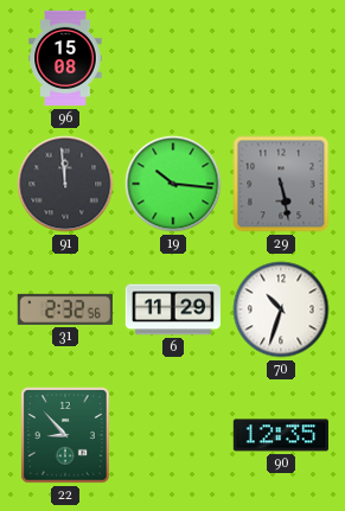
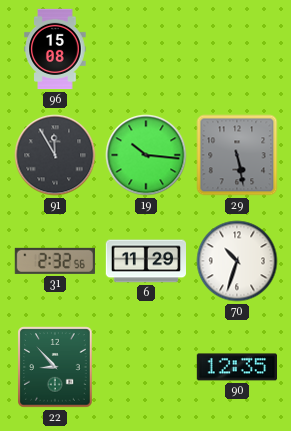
91: 11:59 -> 11:55 (55, 155)
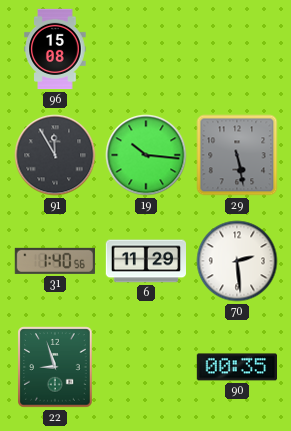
31: 2:32 -> 1:40 (55, 261)
70: 10:33 -> 2:29 (237, 261)
22: 8:53 -> 8:57 (55, 367)
90: 12:35 -> 00:35 (236, 367)
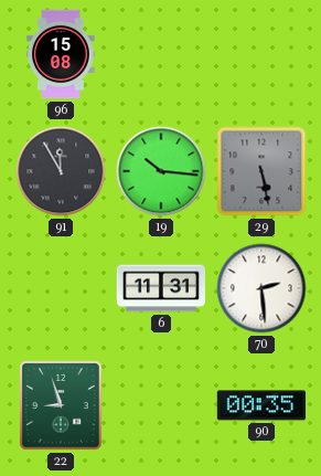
31: 1:40 -> none (55, 261)
6: 11:29 -> 11:31 (160, 288)
